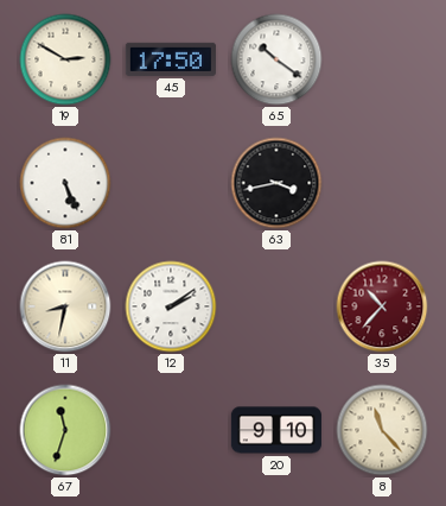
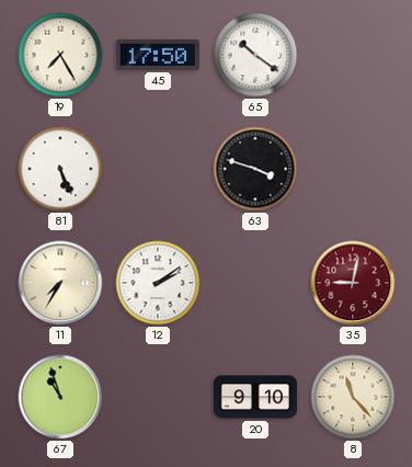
19: 2:50 -> 7:25 (60, 55)
63: 3:43 -> 3:48 (255, 169)
11: 8:32 -> 7:35 (60, 283)
35: 10:37 -> 9:02 (353, 283)
67: 11:33 -> 10:57 (60, 397)
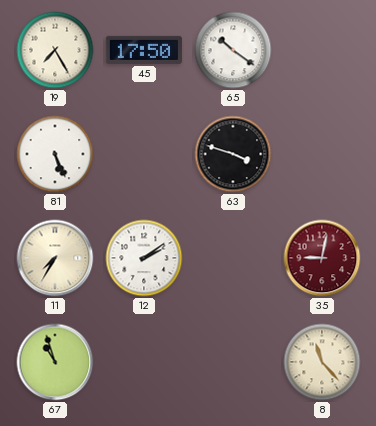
20: 9:10 -> none (255, 397)
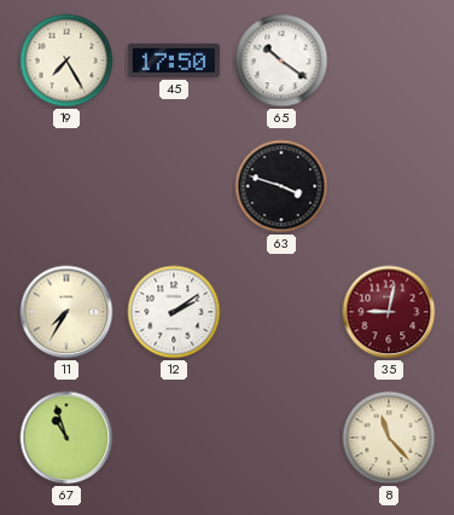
81: 5:26 -> none (55, 154)
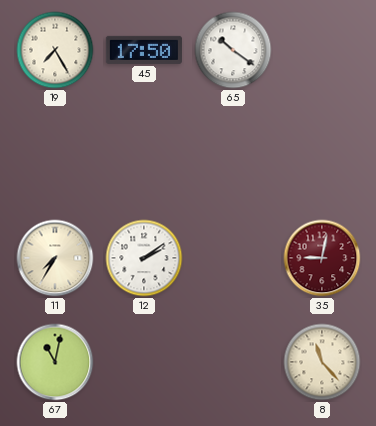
63: 3:48 -> none (281, 186)
67: 10:57 -> 11:02 (55, 362)
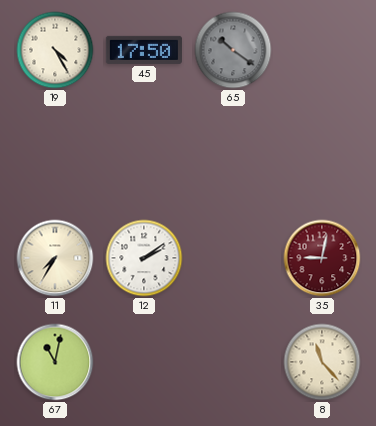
19: 7:25 -> 4:25 (55, 50)
65 dial: white -> grey (233, 50)
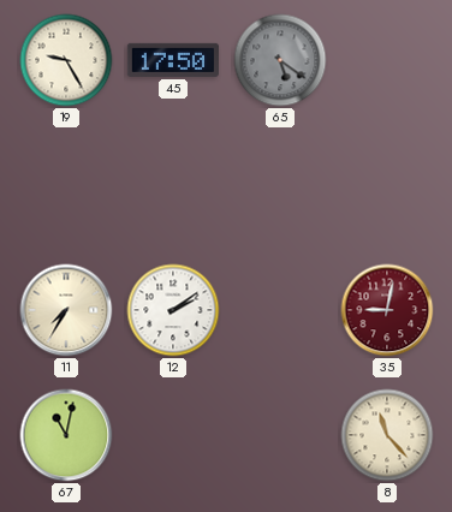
19: 4:25 -> 9:25 (66, 60)
65: 10:21 -> 5:21 (280, 60)
